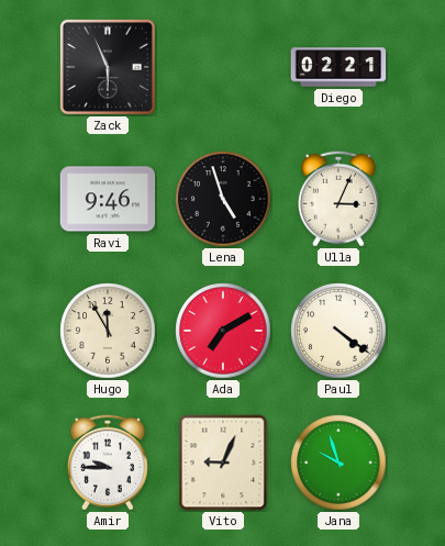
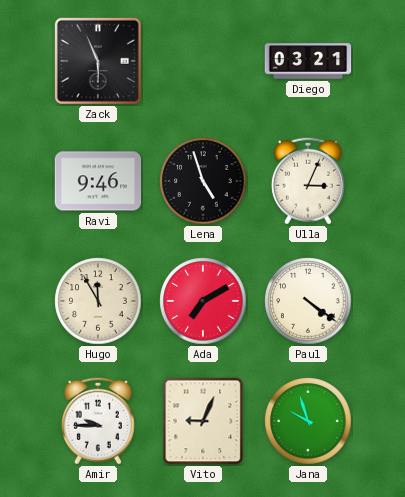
Diego: 02:21 -> 03:21 (308, 61)
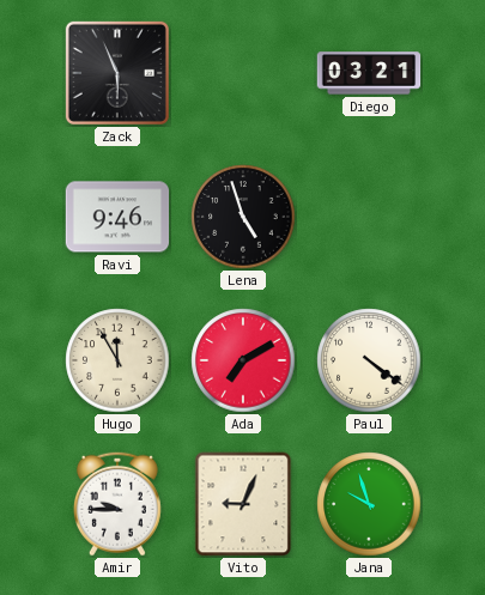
Ulla: 3:04 -> none (308, 181)
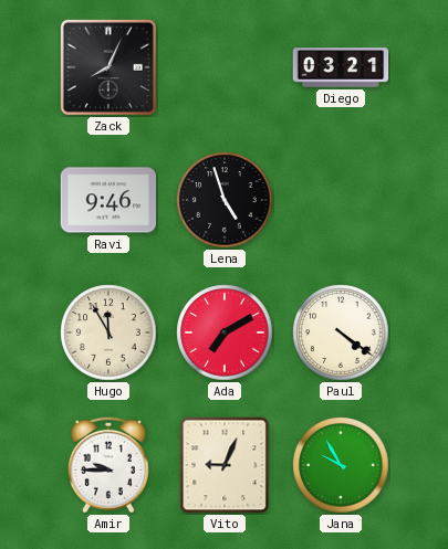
Zack: 5:56 -> 8:04 (108, 67)
Jana: 9:57 -> 9:55 (341, 465)
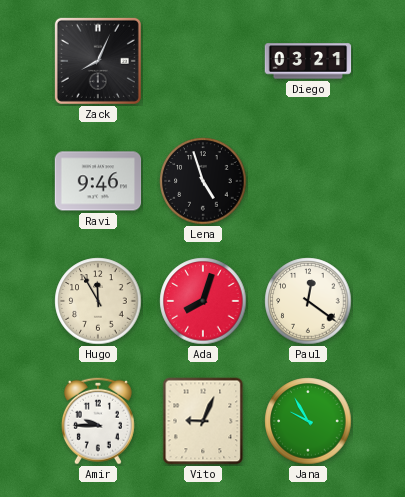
Ada: 7:10 -> 8:03 (203, 301)
Paul: 4:21 -> 12:21 (308, 301)
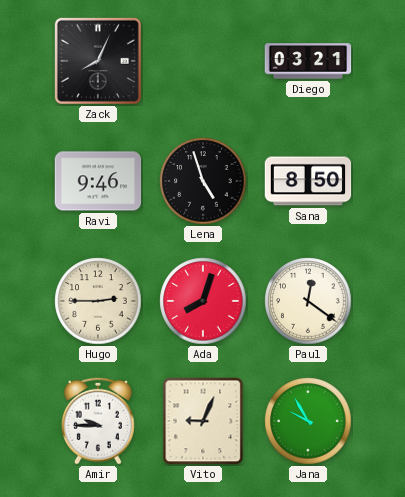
Sana: none -> 8:50 (308, 181)
Hugo: 11:55 -> 2:45 (98, 301)
